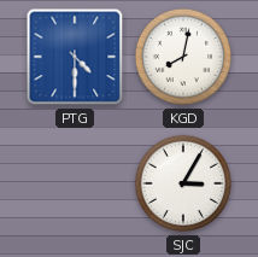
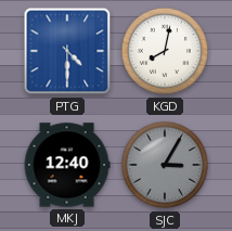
MKJ: none -> 12:40 (67, 165)
SJC dial: white -> grey (165, 165)
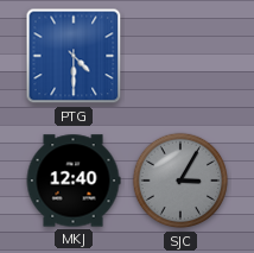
KGD: 8:02 -> none (165, 51)
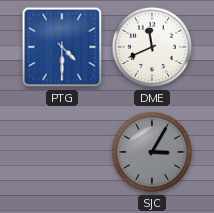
DME: none -> 11:41 (152, 47)
MKJ: 12:40 -> none (74, 181)
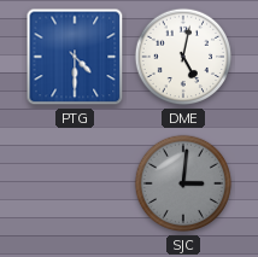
DME: 11:41 -> 5:02 (183, 57)
SJC: 3:05 -> 3:01 (183, 183)
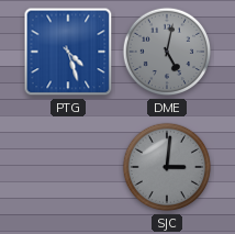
PTG: 4:30 -> 4:27 (68, 52)
DME dial: white -> grey (167, 52)
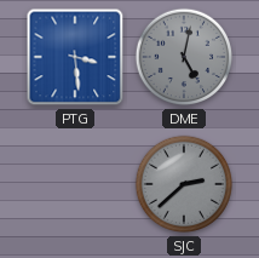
PTG: 4:27 -> 3:29 (75, 57)
SJC: 3:01 -> 2:38 (184, 184)
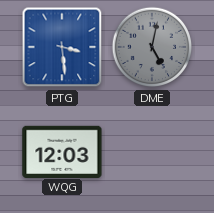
WQG: none -> 12:03 (62, 151)
SJC: 2:38 -> none (184, 184)
